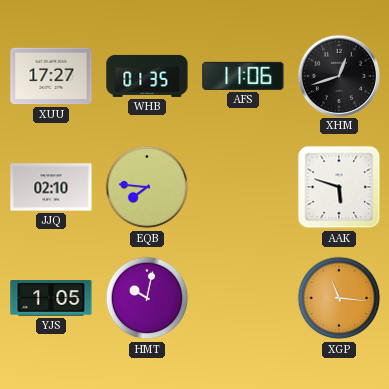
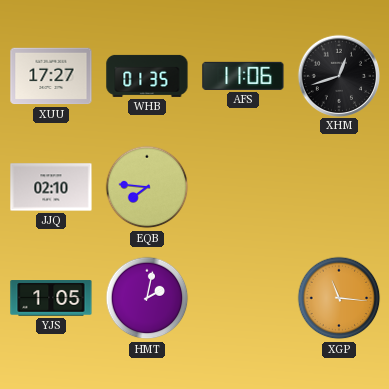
AAK: 5:48 -> none (339, 187)
HMT: 10:02 -> 2:02 (147, 298)
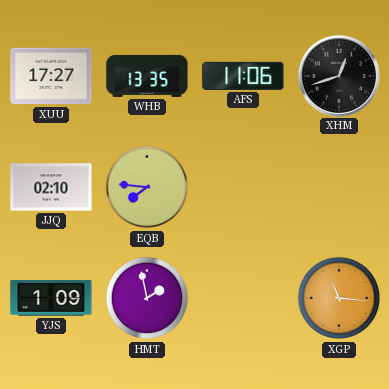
WHB: 01:35 -> 13:35 (147, 76)
YJS: 1:05 -> 1:09 (51, 298)
HMT: 2:02 -> 1:58 (147, 298)
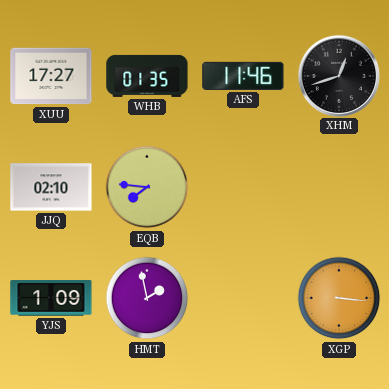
WHB: 13:35 -> 01:35 (147, 76)
AFS: 11:06 -> 11:46 (243, 76)
XGP: 11:16 -> 3:16 (339, 298)
